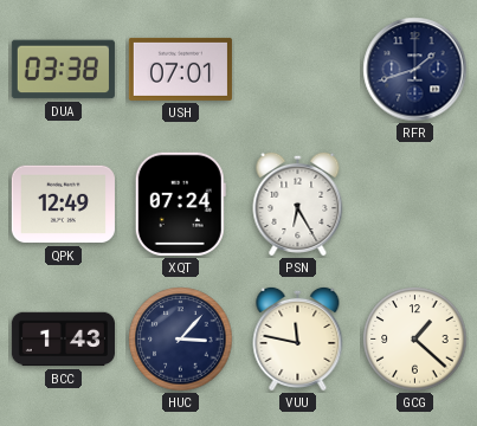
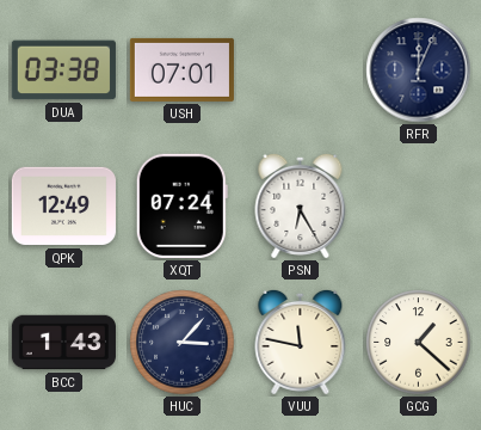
RFR: 1:42 -> 12:04 (419, 70)
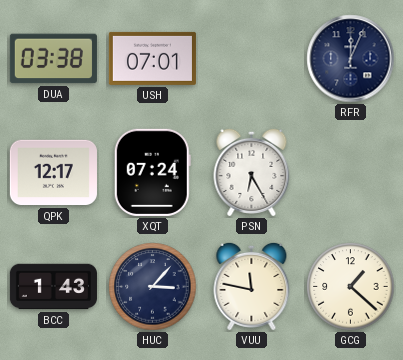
QPK: 12:49 -> 12:17 (53, 173)
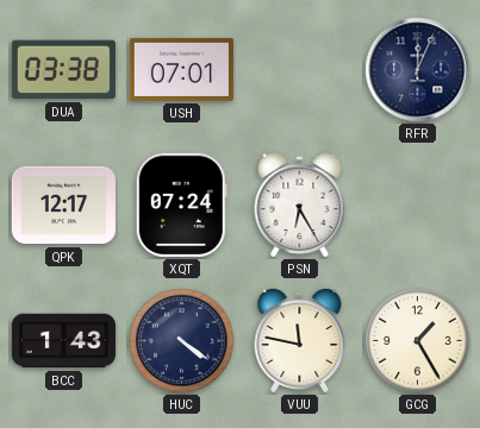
HUC: 3:07 -> 4:21 (182, 341)
GCG: 1:22 -> 1:25 (418, 341)
